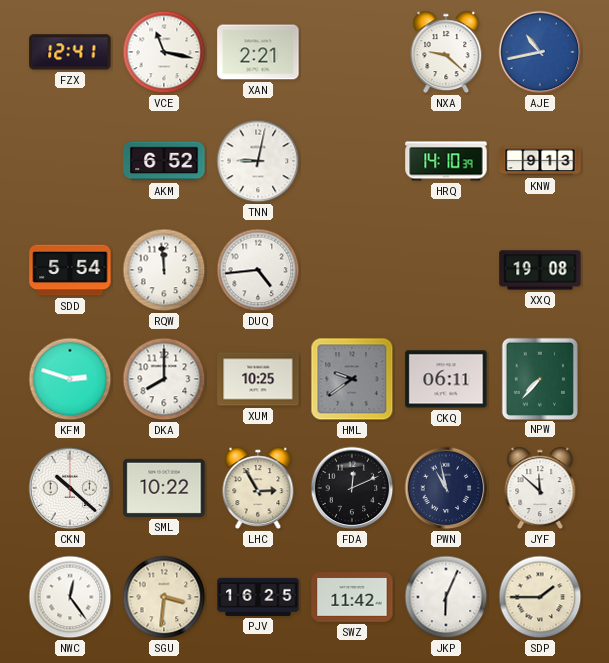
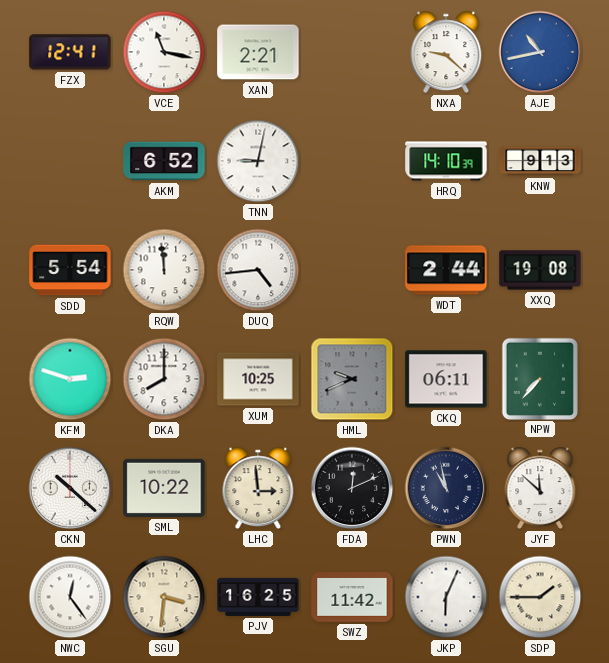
WDT: none -> 2:44 (446, 270)
HML: 9:39 -> 9:41 (352, 379)
LHC: 2:55 -> 2:59 (258, 488)
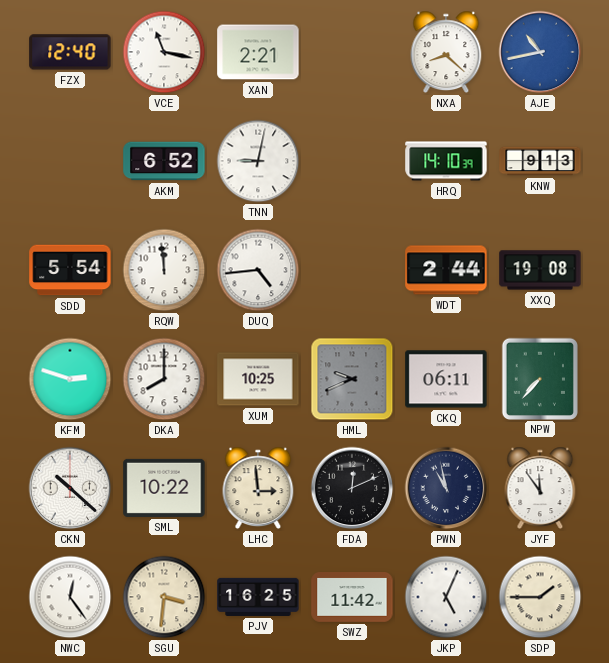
FZX: 12:41 -> 12:40 (70, 52)
NXA: 9:22 -> 8:22 (446, 52)
JYF: 11:52 -> 11:54 (540, 488)
JKP: 6:04 -> 5:04 (446, 597)
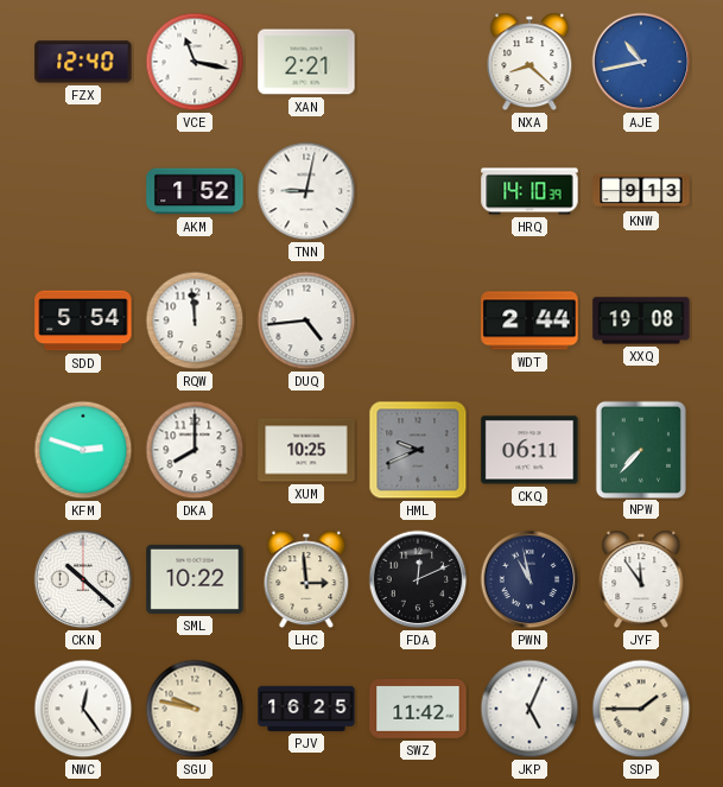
AKM: 6:52 -> 1:52 (195, 191)
SGU: 3:31 -> 9:47 (195, 709)
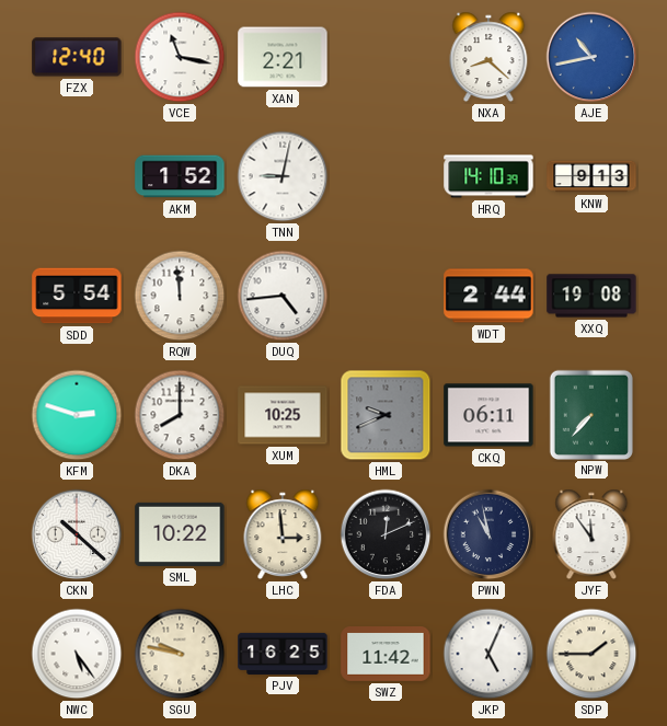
NWC: 12:24 -> 5:24 (77, 654)
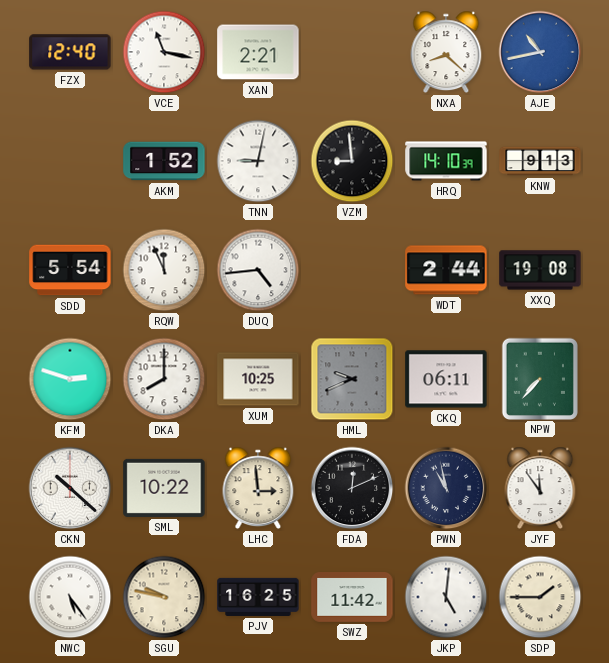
VZM: none -> 8:59 (352, 161)
RQW: 11:59 -> 11:56 (164, 270)
JKP: 5:04 -> 5:01 (446, 597)
